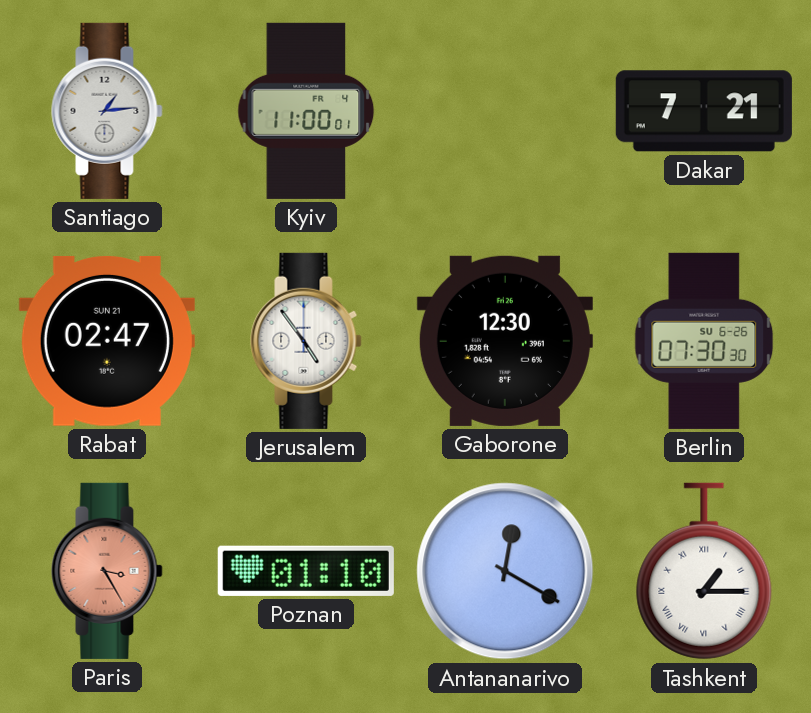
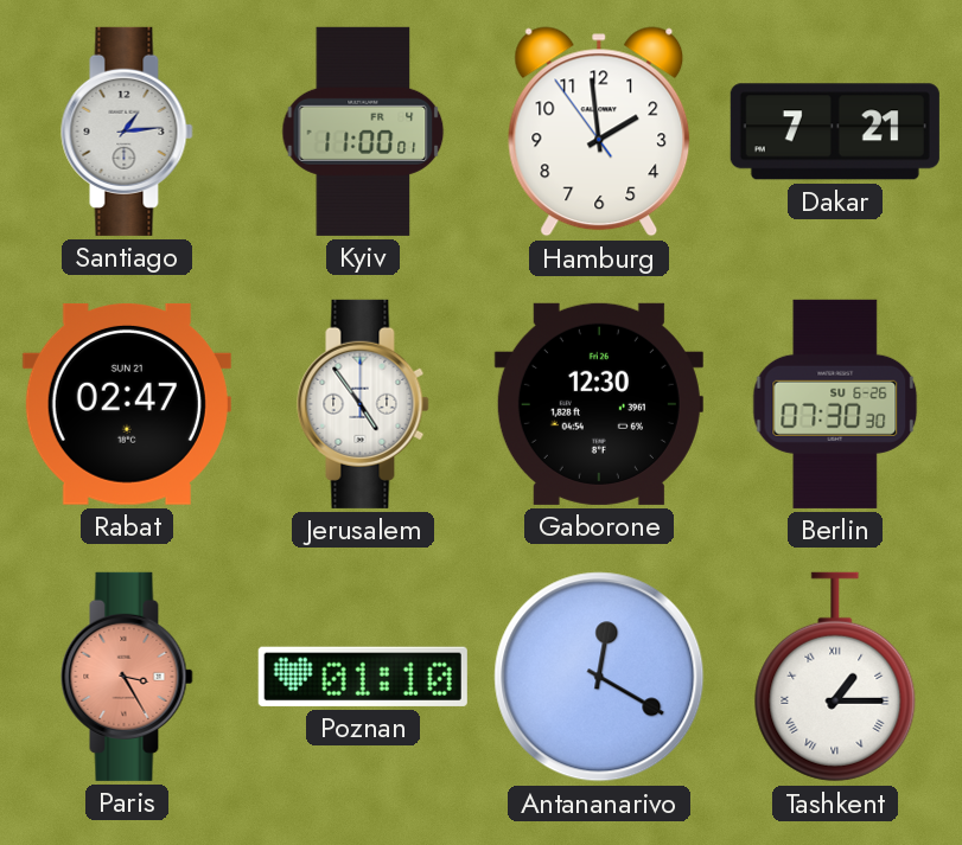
Hamburg: none -> 1:58 (599, 132)
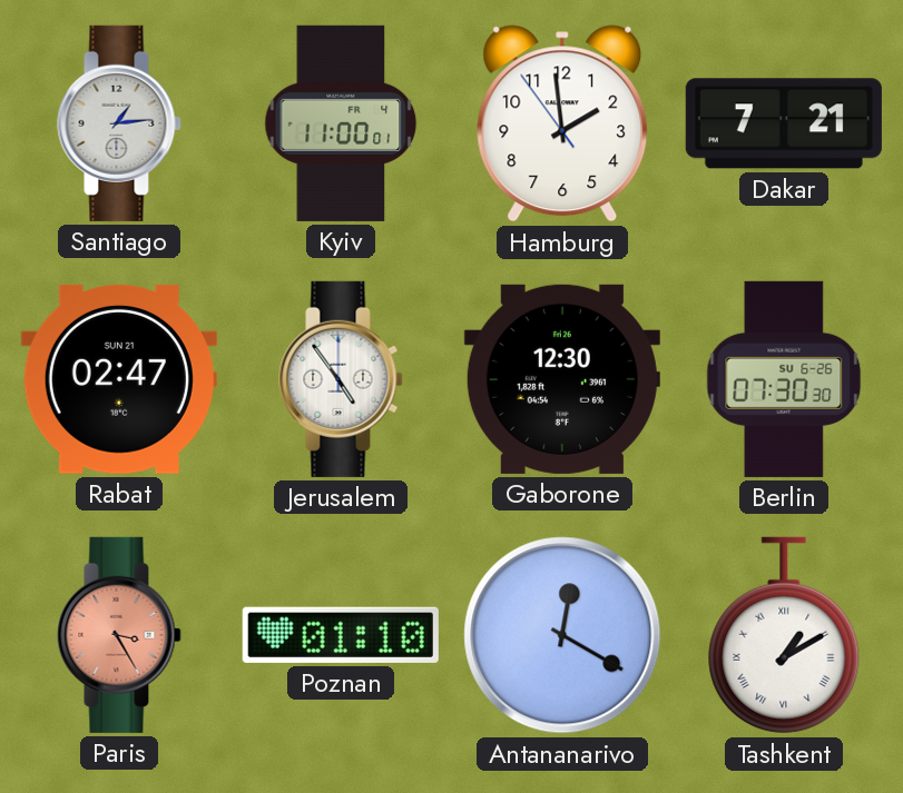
Tashkent: 1:15 -> 1:10 (784, 635)
